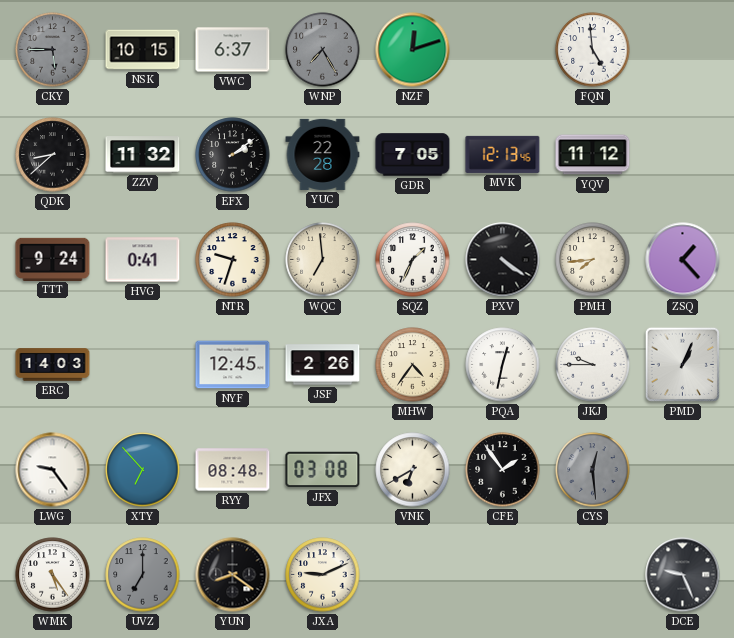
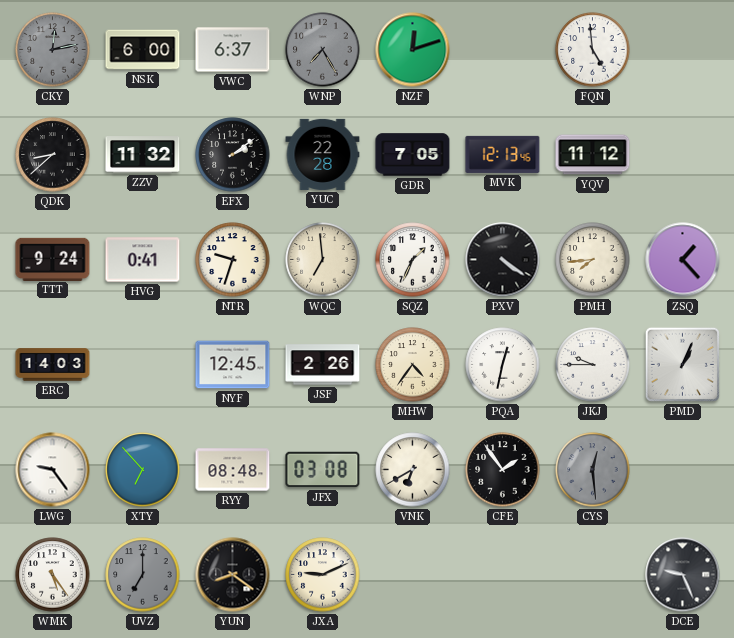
CKY: 5:45 -> 12:13 (53, 50)
NSK: 10:15 -> 6:00 (143, 50)
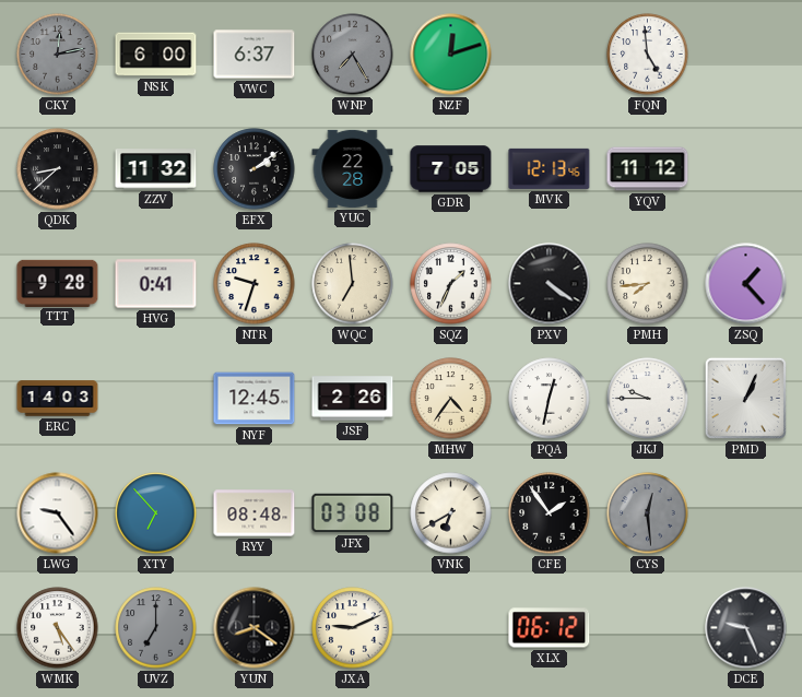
TTT: 9:24 -> 9:28 (58, 283)
XLX: none -> 06:12 (550, 628)
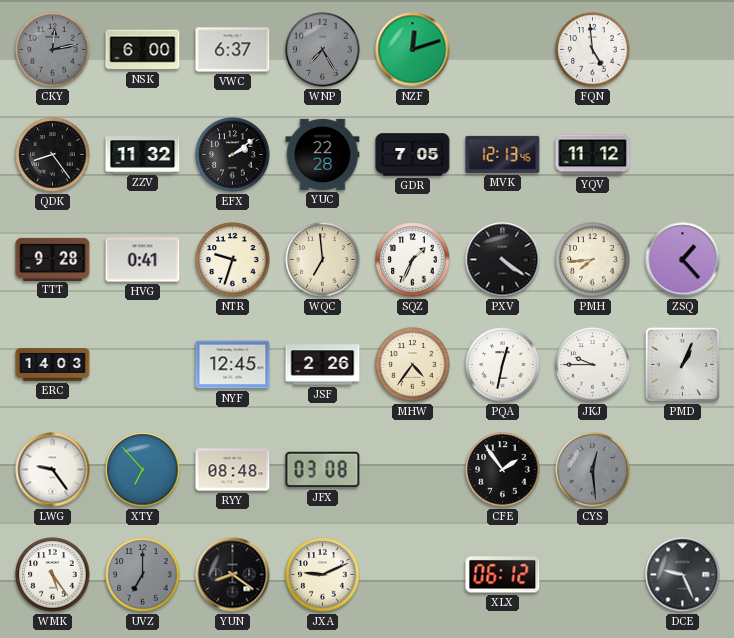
QDK: 8:38 -> 8:24 (53, 155)
VNK: 6:40 -> none (451, 513)
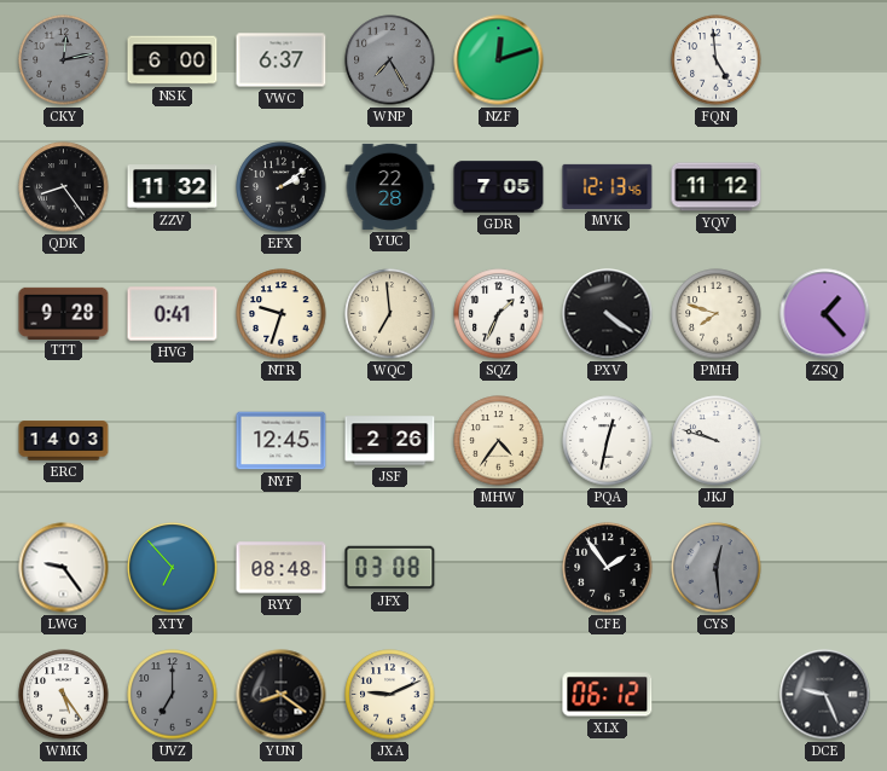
PMH: 7:44 -> 7:48 (717, 314)
JKJ: 9:45 -> 9:48 (717, 441)
PMD: 1:04 -> none (682, 364)
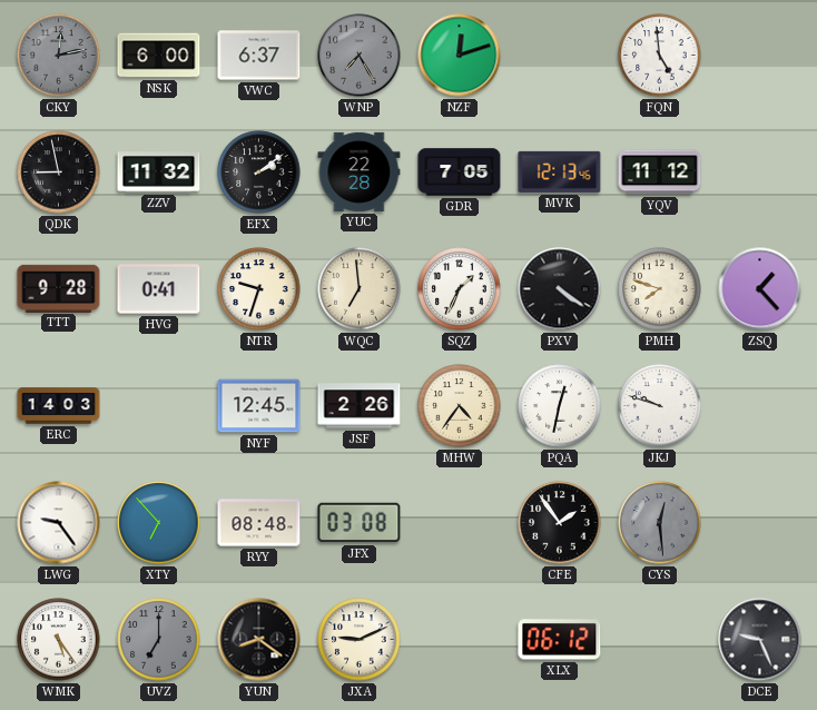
QDK: 8:24 -> 8:58 (59, 172)
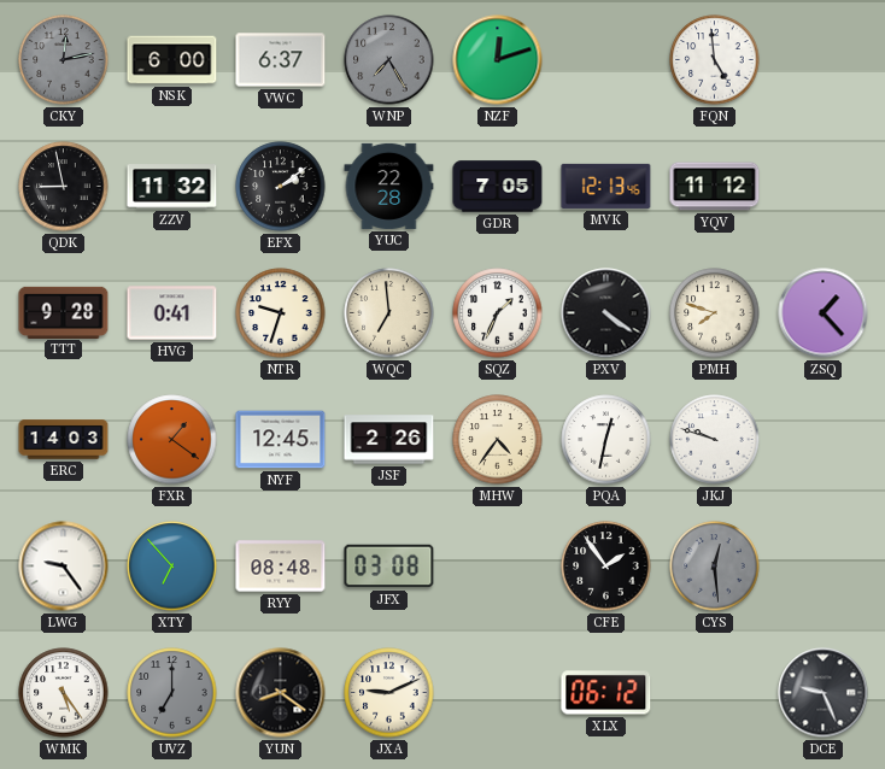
FXR: none -> 1:21 (172, 440)
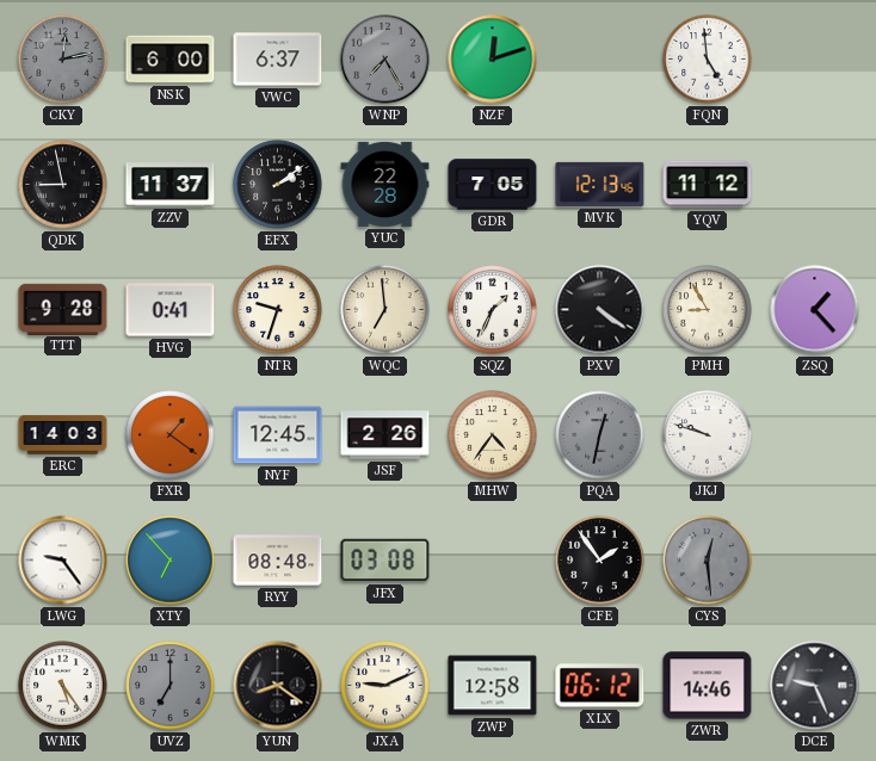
ZZV: 11:32 -> 11:37 (171, 185)
PMH: 7:48 -> 8:55 (708, 310)
PQA dial: white -> grey (600, 435)
ZWP: none -> 12:58 (493, 686)
ZWR: none -> 14:46 (708, 686)
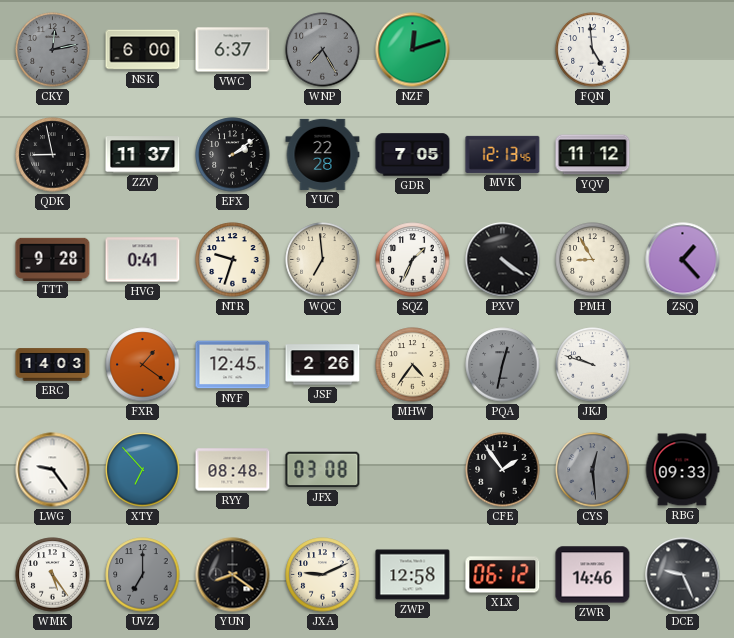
RBG: none -> 09:33 (682, 470)
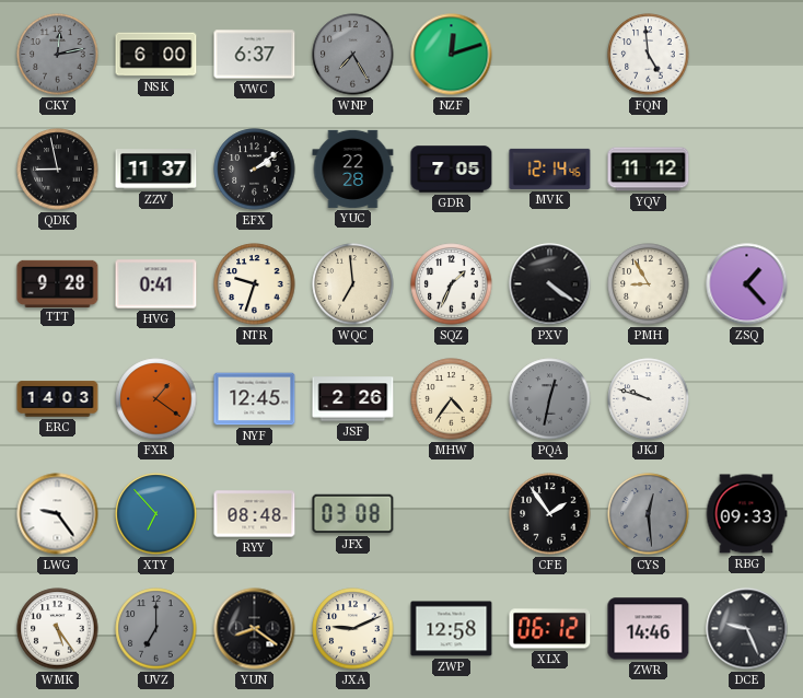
MVK: 12:13 -> 12:14 (550, 168)
